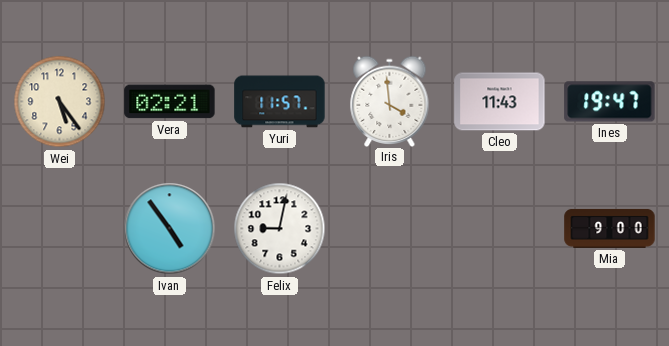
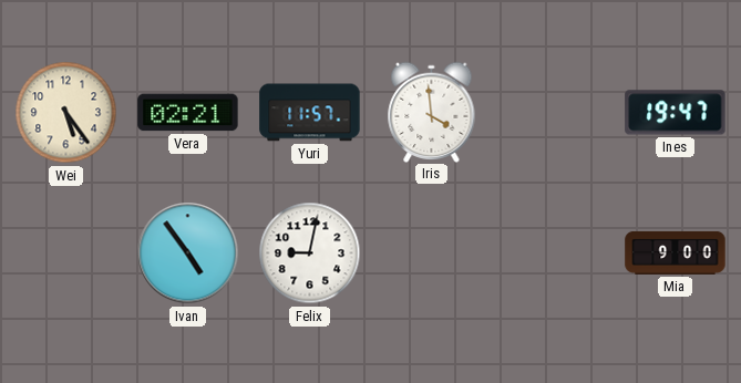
Cleo: 11:43 -> none (500, 102)
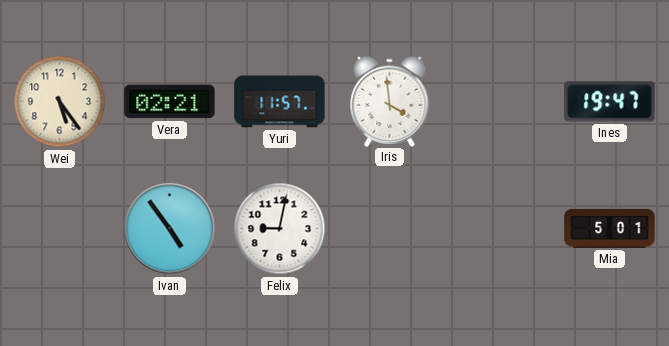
Mia: 9:00 -> 5:01 (610, 228)
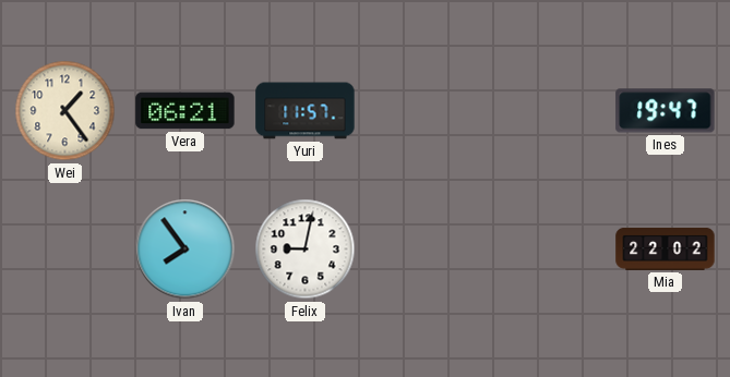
Wei: 5:24 -> 1:24 (65, 111)
Vera: 02:21 -> 06:21 (186, 111)
Iris: 3:59 -> none (390, 101)
Ivan: 4:54 -> 7:54 (186, 250)
Mia: 5:01 -> 22:02 (666, 248)
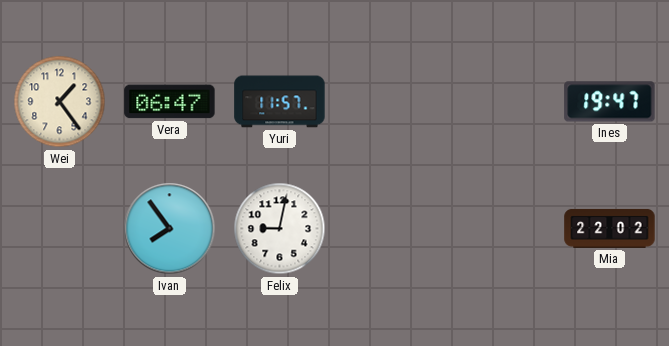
Vera: 06:21 -> 06:47 (170, 102)
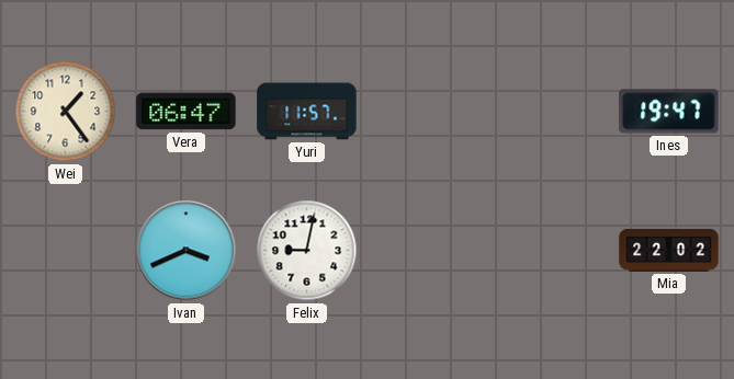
Ivan: 7:54 -> 3:41 (187, 251)
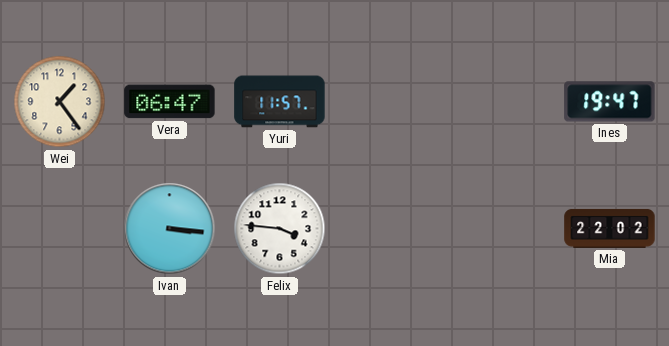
Ivan: 3:41 -> 3:16 (170, 229)
Felix: 9:02 -> 3:46 (280, 229)
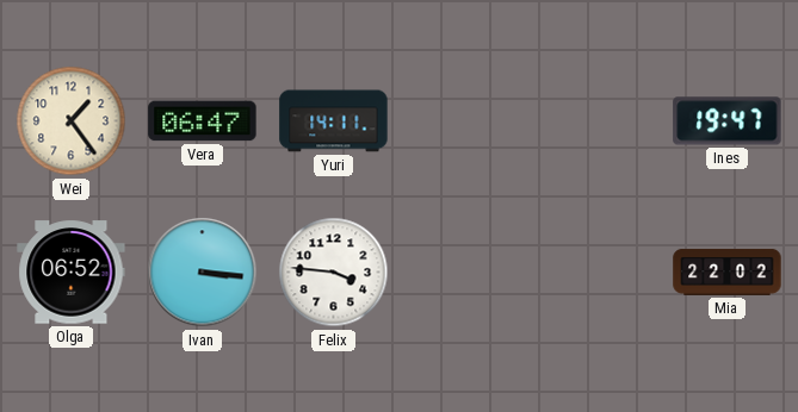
Yuri: 11:57 -> 14:11 (334, 121)
Olga: none -> 06:52 (72, 273)
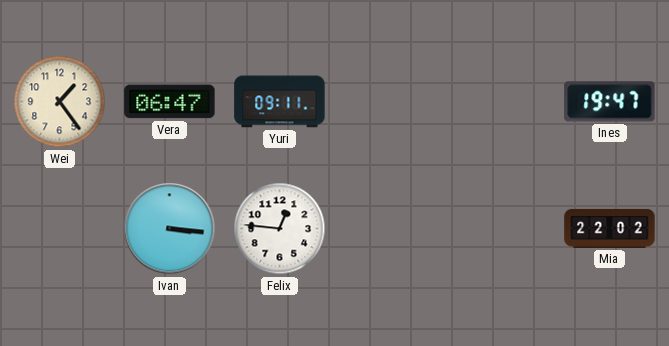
Yuri: 14:11 -> 09:11 (280, 102)
Olga: 06:52 -> none (72, 273)
Felix: 3:46 -> 12:46 (280, 229)
